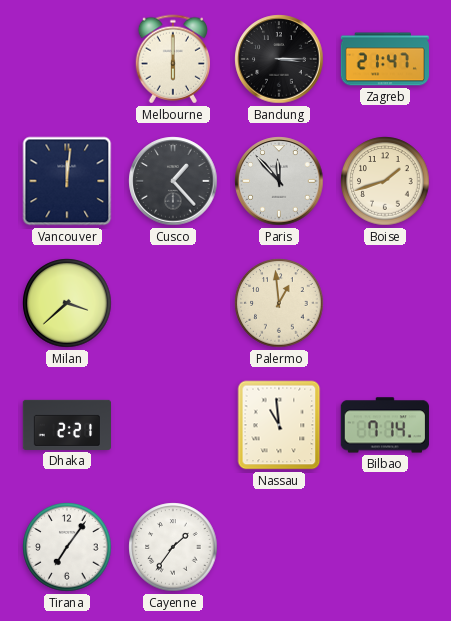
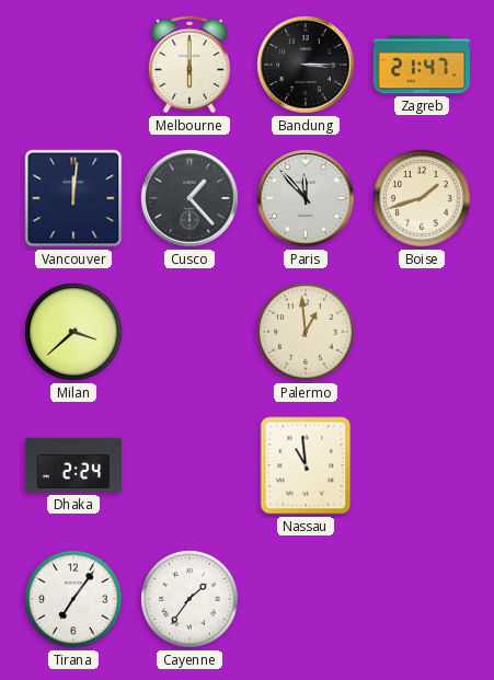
Dhaka: 2:21 -> 2:24 (72, 465)
Bilbao: 7:14 -> none (385, 425)
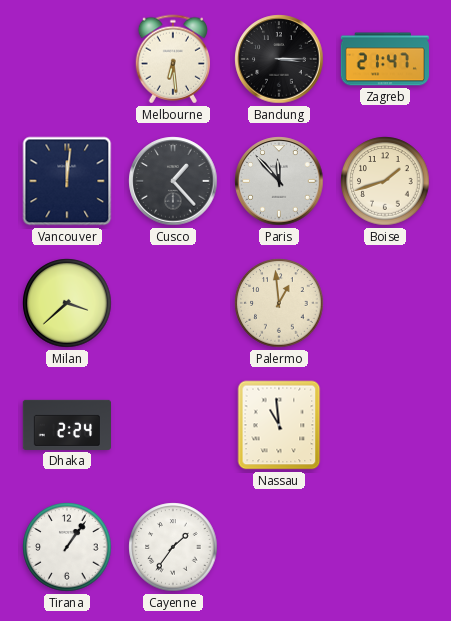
Melbourne: 6:00 -> 6:29 (172, 59)
Tirana: 7:06 -> 1:06 (67, 547)
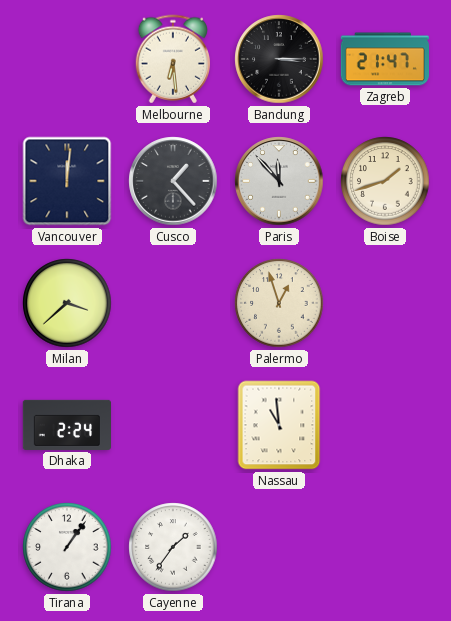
Palermo: 12:59 -> 12:57 (279, 303)
